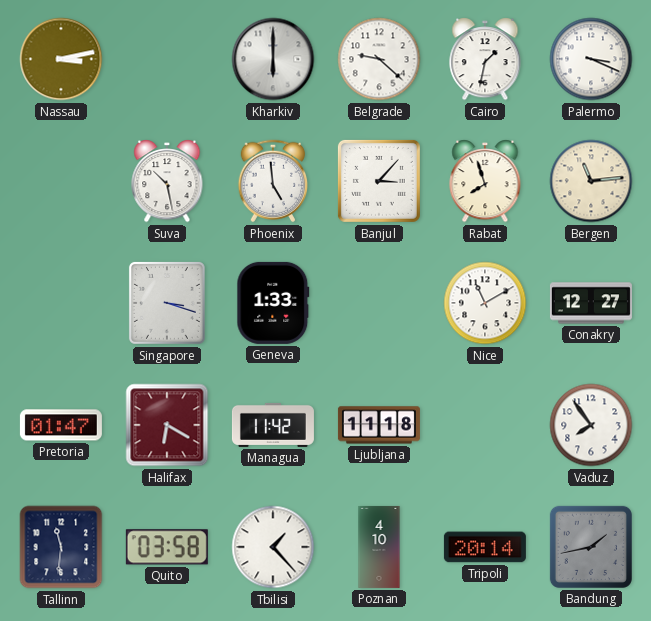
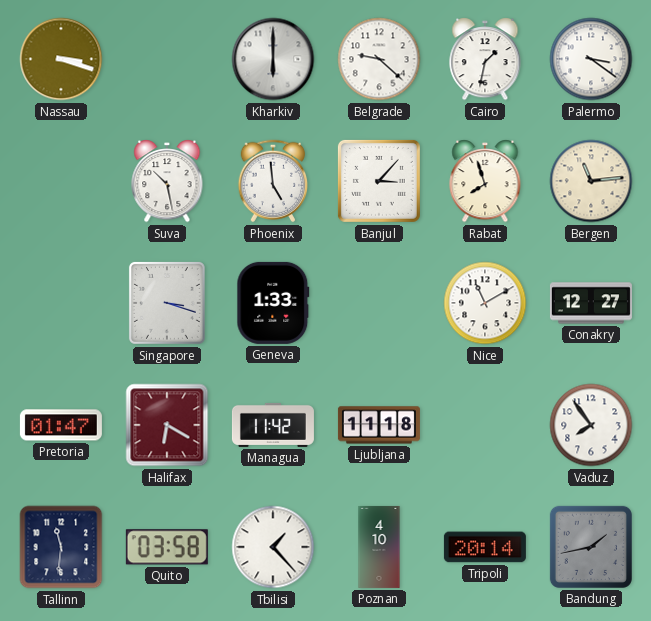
Nassau: 3:13 -> 3:18 (61, 59)
Palermo: 3:19 -> 3:21 (591, 59)
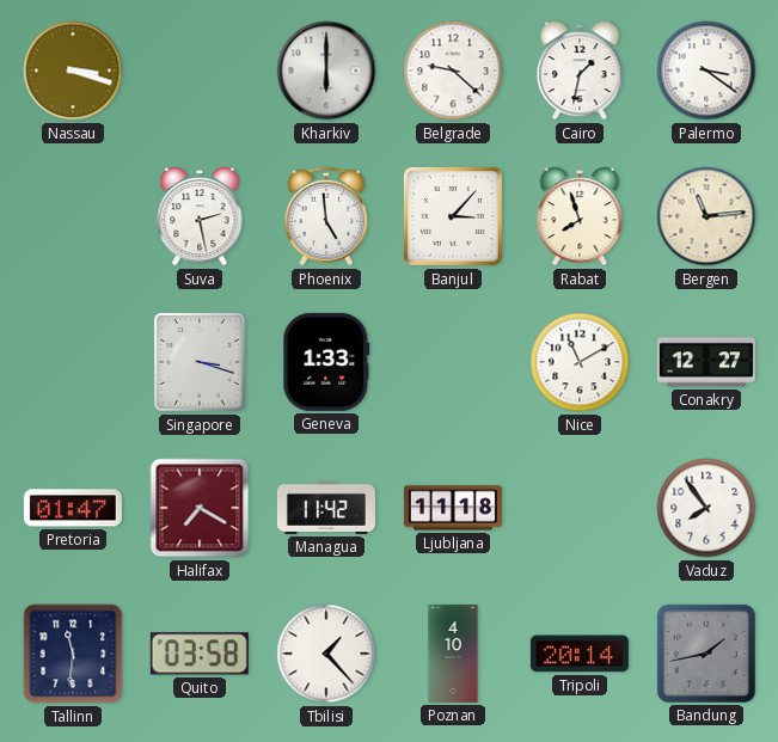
Suva: 10:28 -> 2:28 (200, 216)
Halifax: 6:20 -> 7:20 (200, 508)
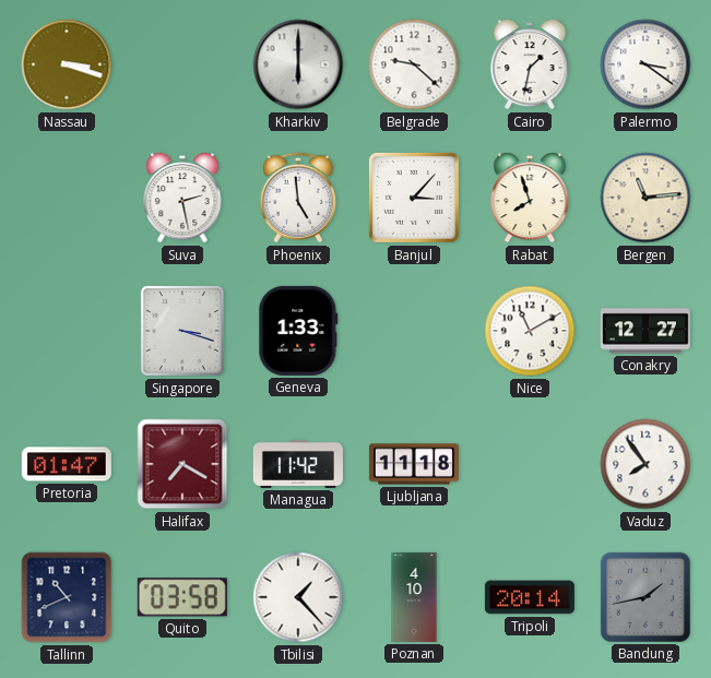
Tallinn: 11:31 -> 10:41 (67, 597)
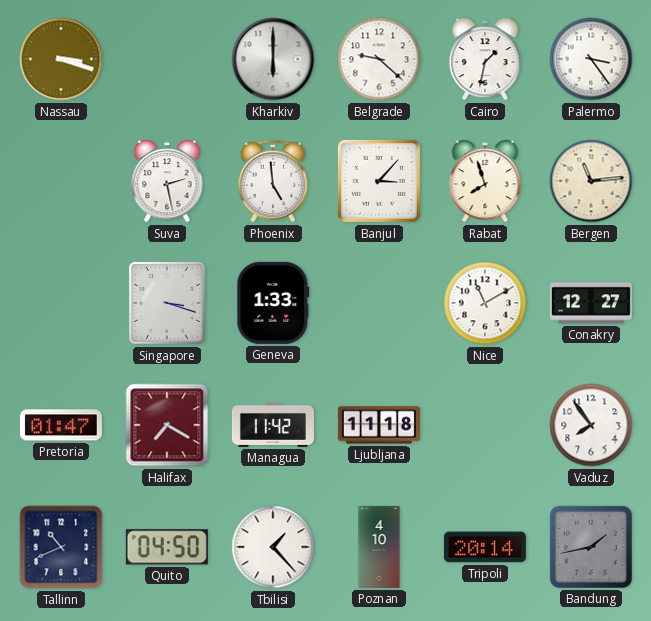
Palermo: 3:21 -> 3:24 (591, 59)
Quito: 03:58 -> 04:50 (167, 547)
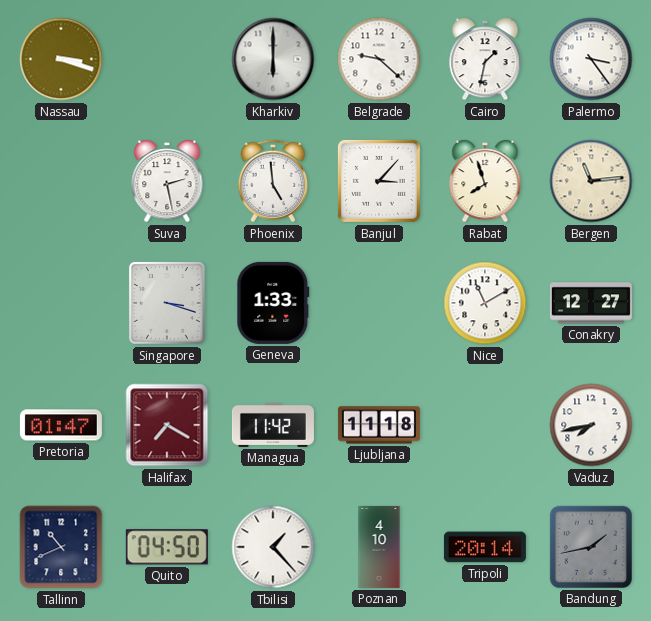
Vaduz: 7:54 -> 7:43 (591, 425)
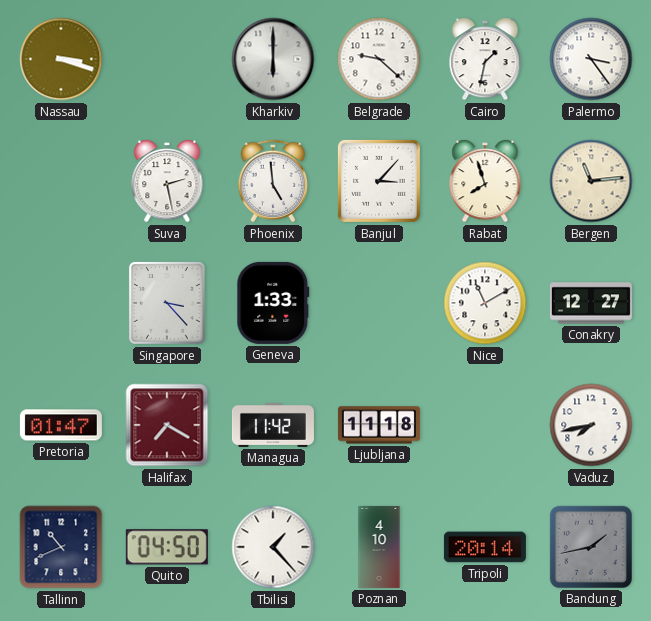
Singapore: 3:18 -> 3:23 (167, 303)
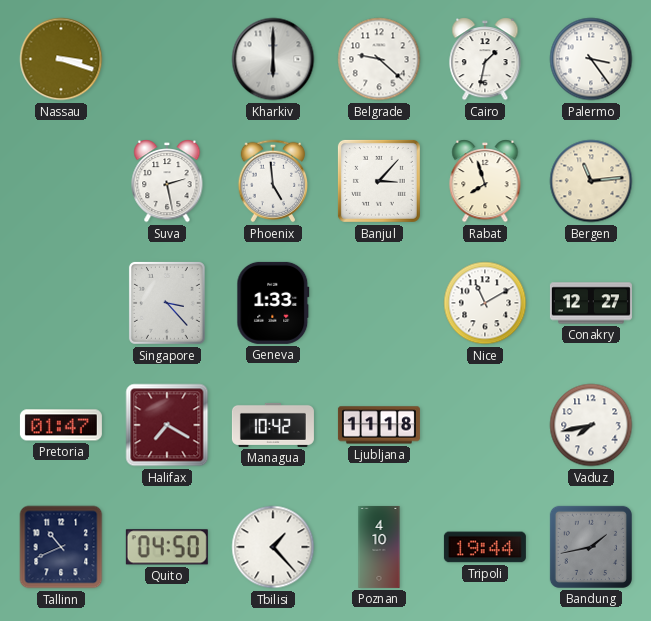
Managua: 11:42 -> 10:42 (273, 425)
Tripoli: 20:14 -> 19:44 (485, 547)
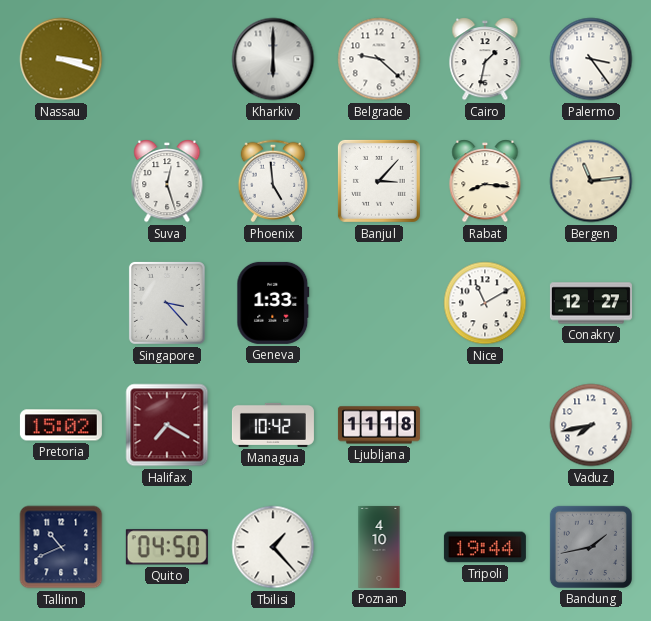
Suva: 2:28 -> 12:27 (167, 181)
Rabat: 7:57 -> 8:16 (485, 181)
Pretoria: 01:47 -> 15:02 (61, 425)
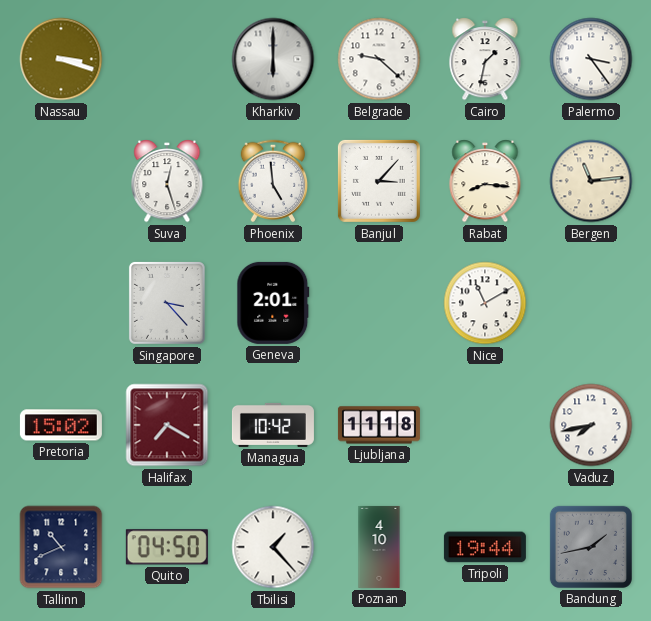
Geneva: 1:33 -> 2:01 (273, 303)
Conakry: 12:27 -> none (591, 303)
